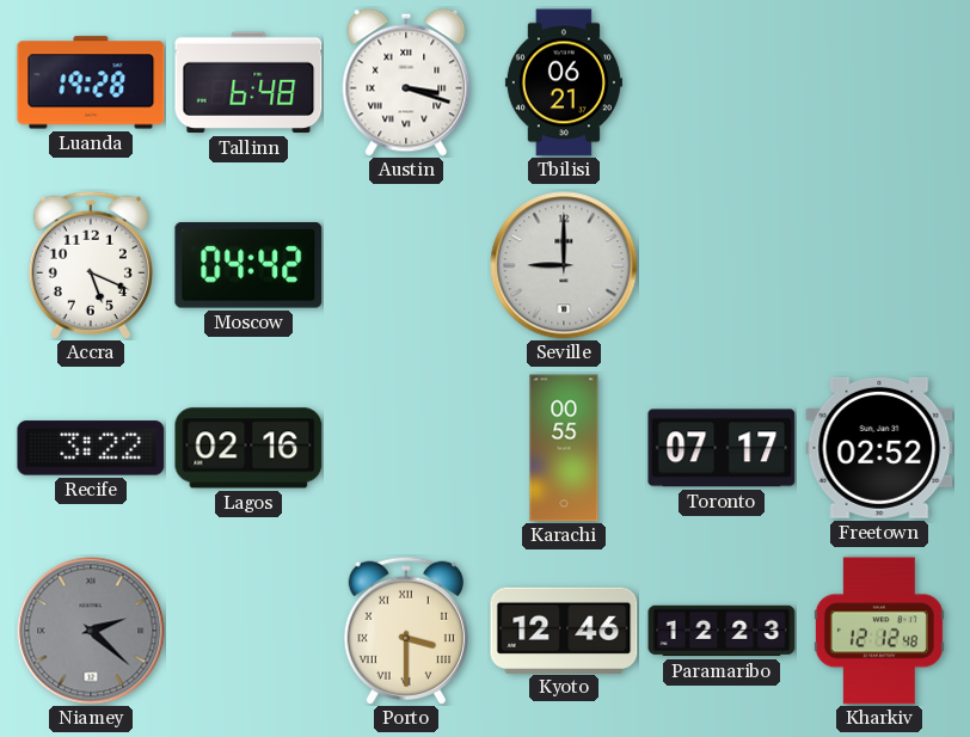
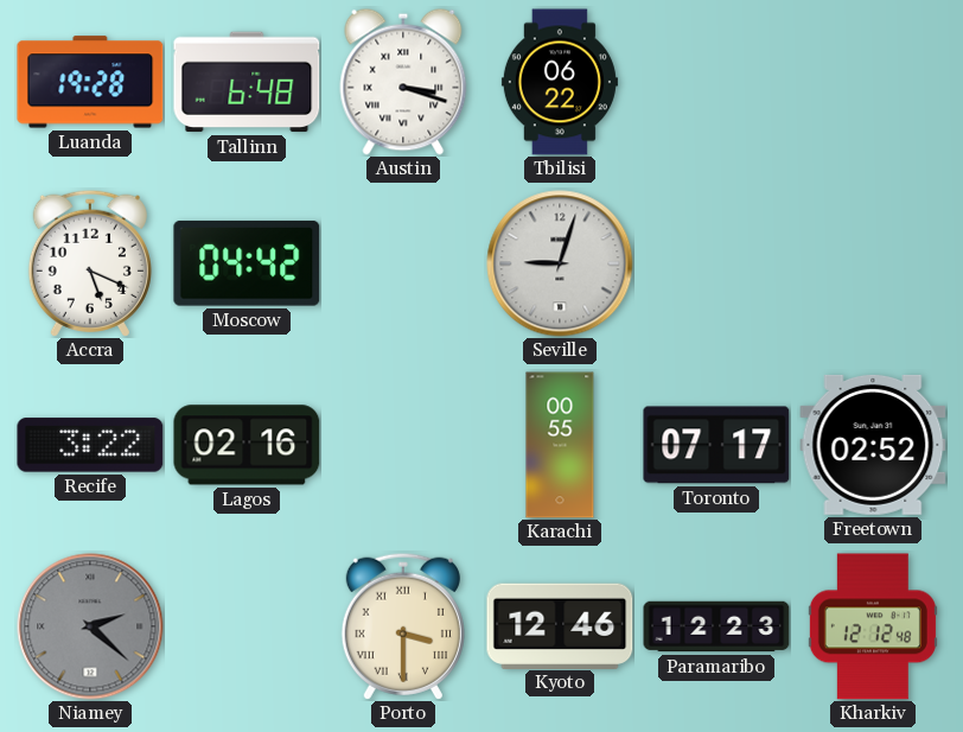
Tbilisi: 06:21 -> 06:22 (560, 82)
Seville: 9:00 -> 9:03 (560, 263)
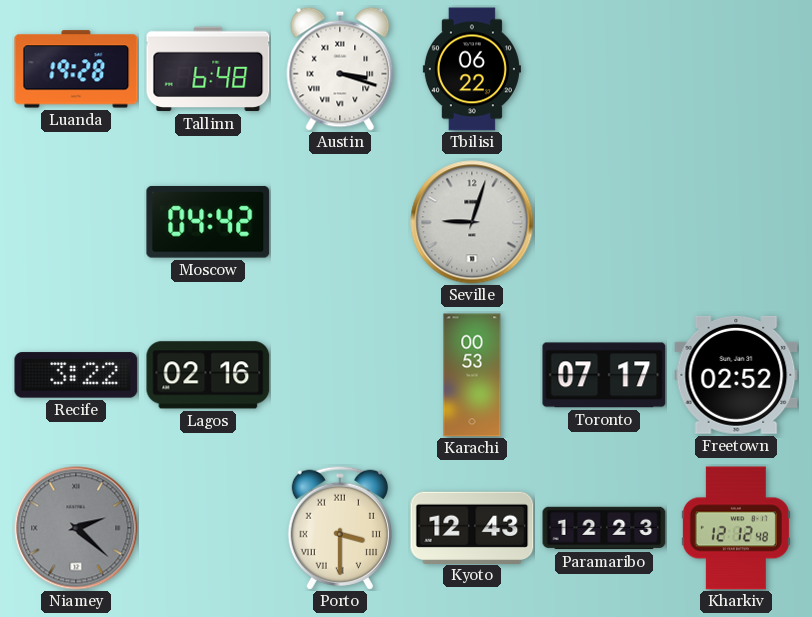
Accra: 5:19 -> none (90, 263)
Karachi: 00:55 -> 00:53 (472, 375)
Kyoto: 12:46 -> 12:43 (472, 527)
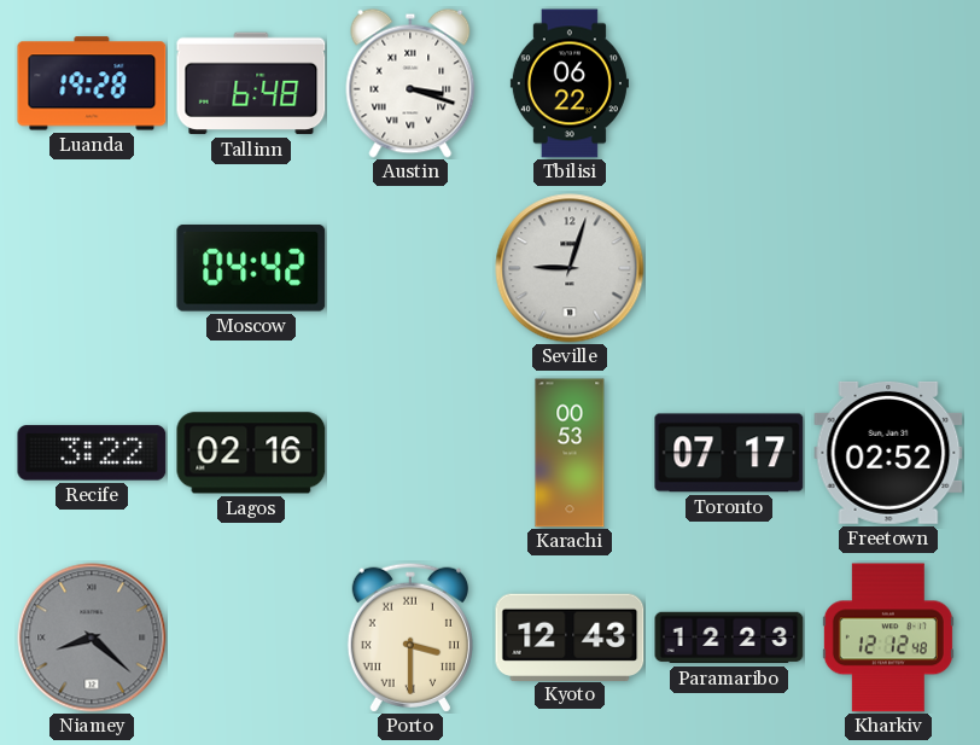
Niamey: 2:22 -> 8:22 (92, 638)
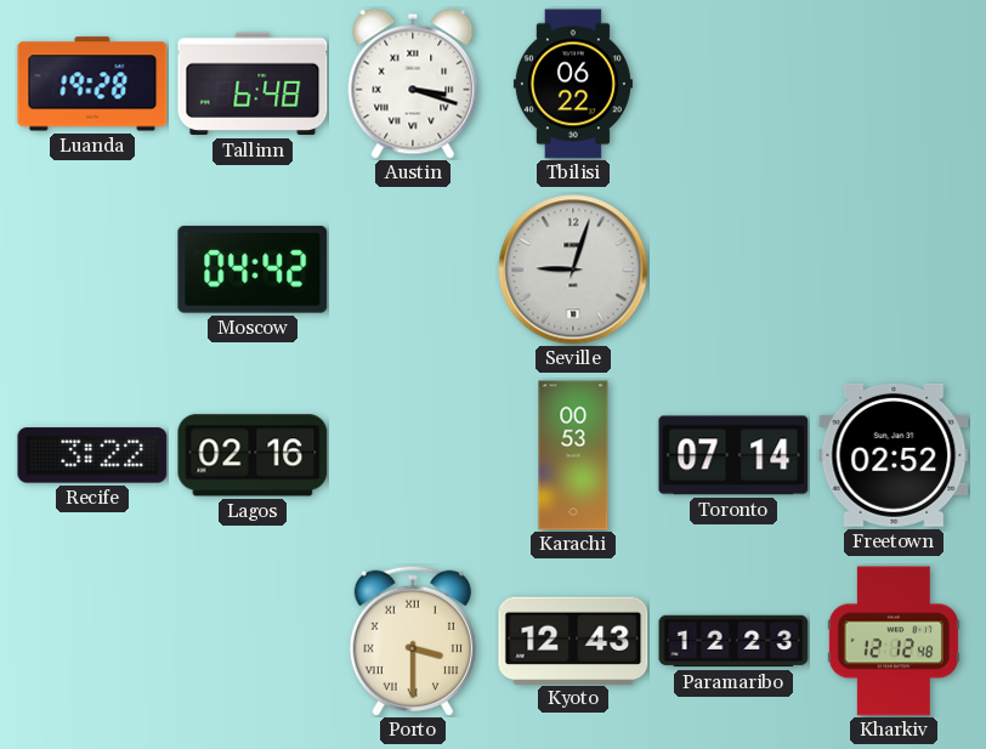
Toronto: 07:17 -> 07:14 (733, 455)
Niamey: 8:22 -> none (92, 638)
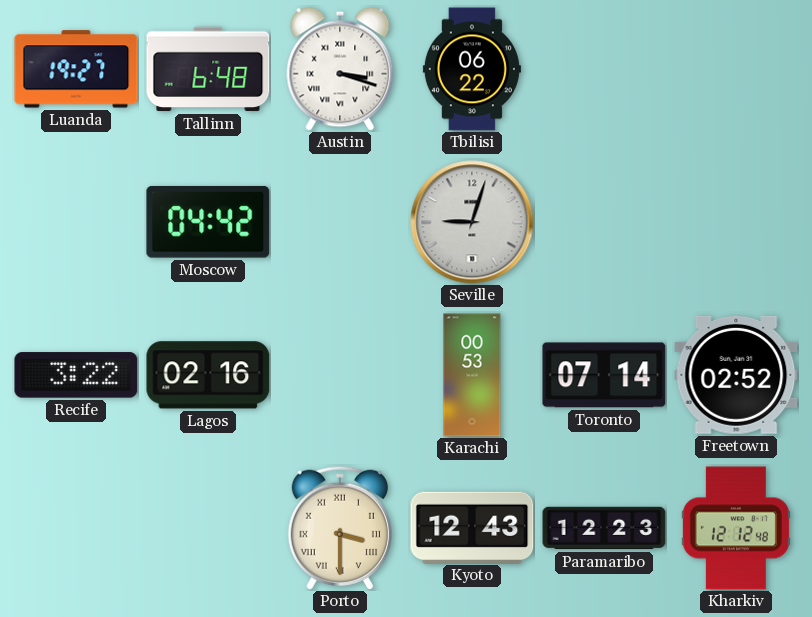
Luanda: 19:28 -> 19:27 (76, 69)
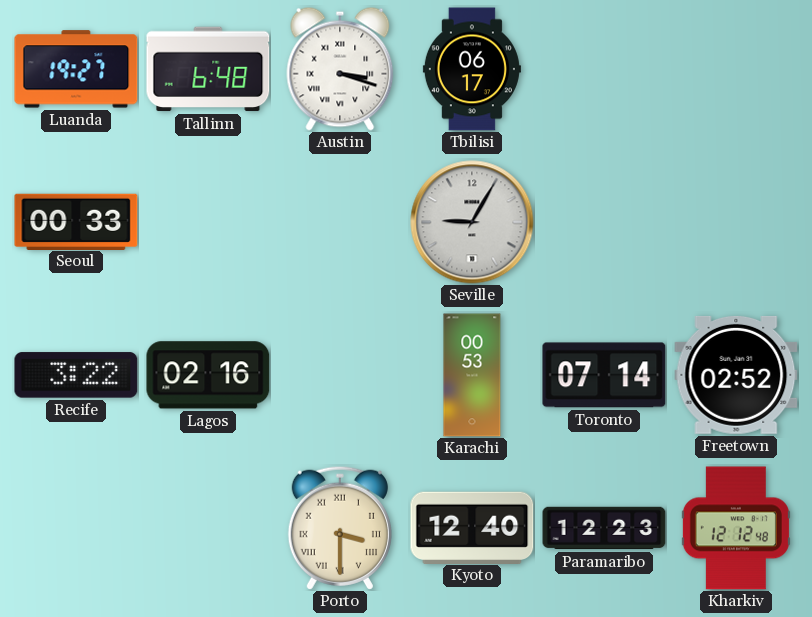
Tbilisi: 06:22 -> 06:17 (472, 69)
Seoul: none -> 00:33 (76, 221)
Moscow: 04:42 -> none (208, 222)
Seville: 9:03 -> 9:05 (472, 222)
Kyoto: 12:43 -> 12:40 (472, 527)
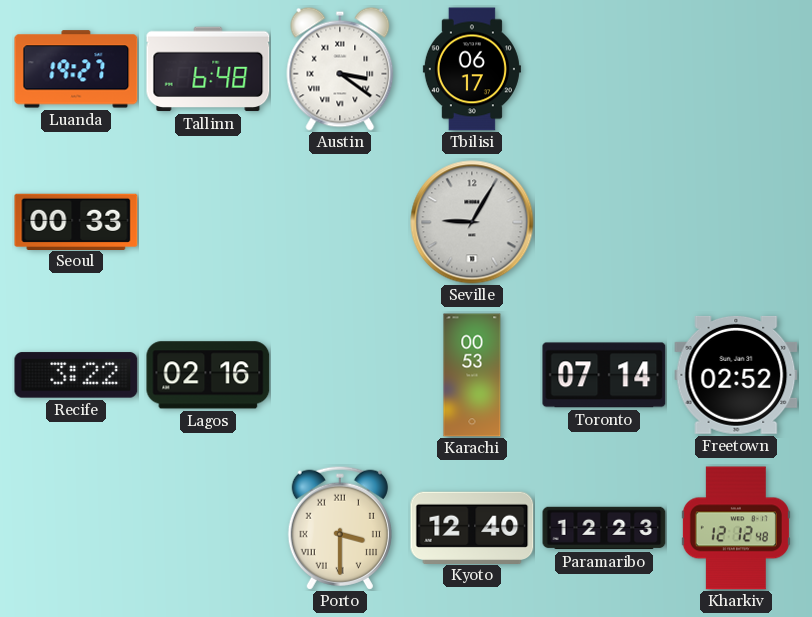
Austin: 3:18 -> 3:21 (340, 69)
